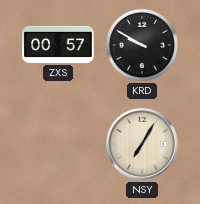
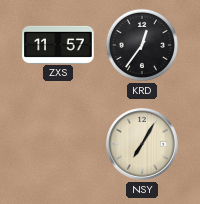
ZXS: 00:57 -> 11:57 (58, 44)
KRD: 9:50 -> 12:36 (142, 45)
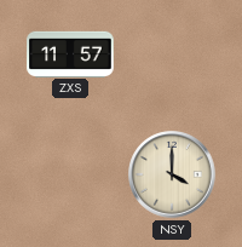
KRD: 12:36 -> none (142, 45)
NSY: 7:05 -> 4:00 (172, 174)
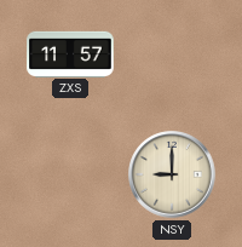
NSY: 4:00 -> 9:00 (172, 174)
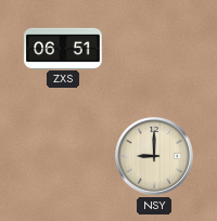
ZXS: 11:57 -> 06:51 (63, 48)
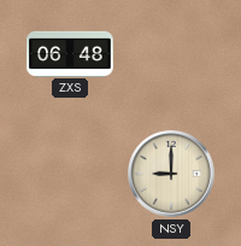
ZXS: 06:51 -> 06:48 (70, 53)
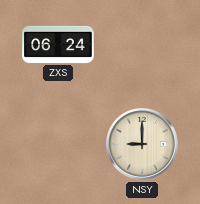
ZXS: 06:48 -> 06:24 (58, 44)
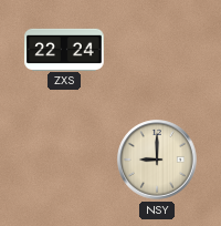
ZXS: 06:24 -> 22:24 (64, 49)
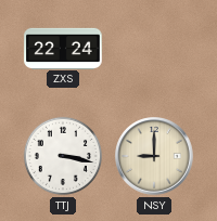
TTJ: none -> 3:17 (63, 156)
